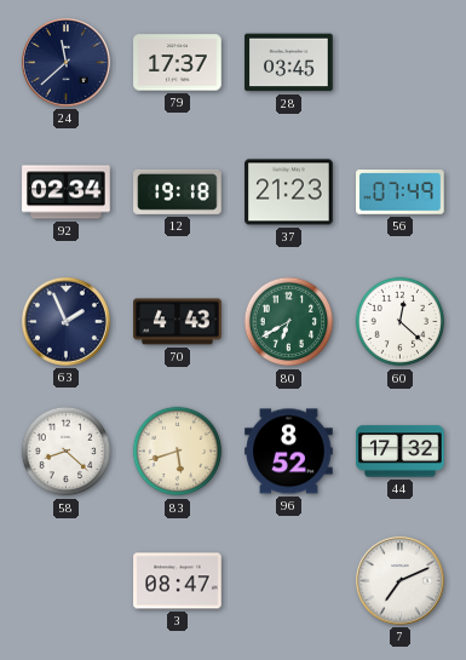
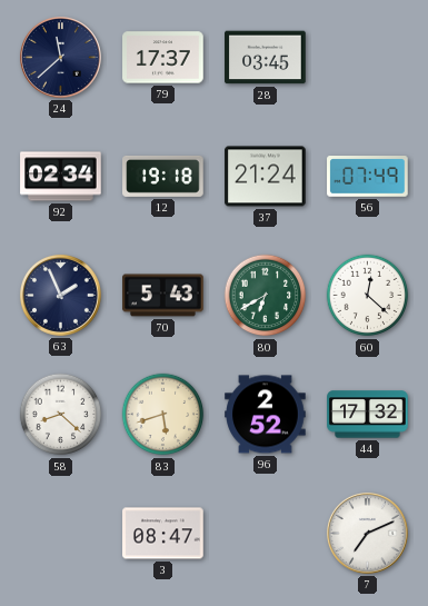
37: 21:23 -> 21:24 (266, 177)
70: 4:43 -> 5:43 (163, 296)
96: 8:52 -> 2:52 (266, 415)
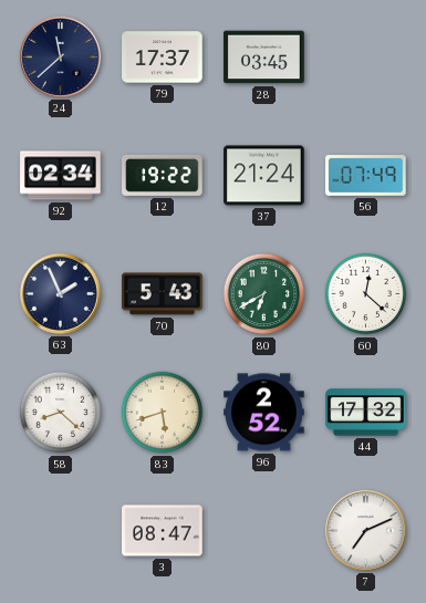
12: 19:18 -> 19:22 (163, 175)
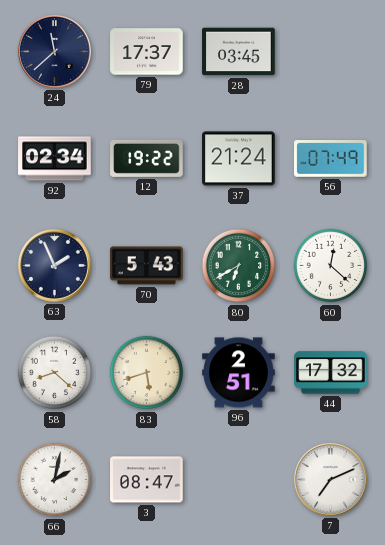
96: 2:52 -> 2:51 (239, 373)
66: none -> 2:02 (55, 480)
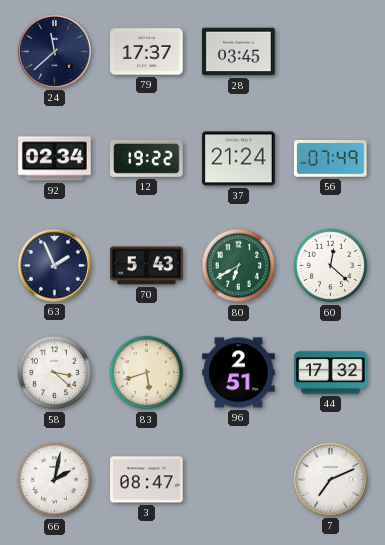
58: 8:22 -> 3:22 (55, 373)
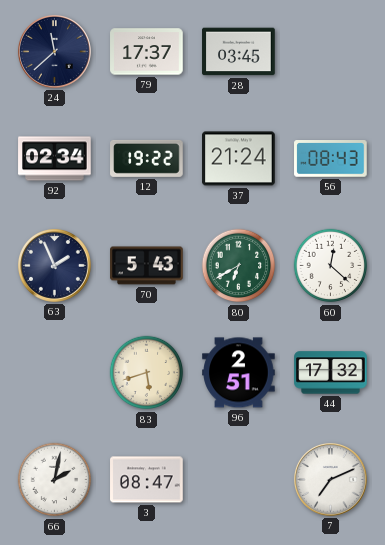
56: 07:49 -> 08:43 (331, 159)
58: 3:22 -> none (55, 373)
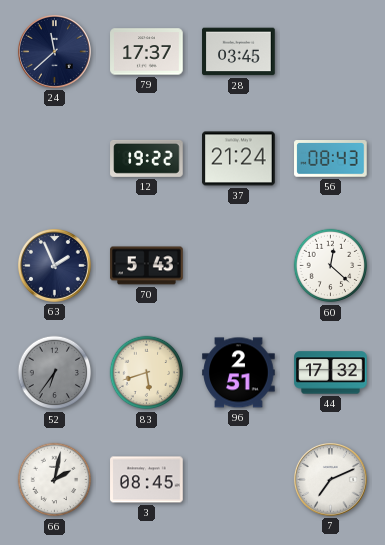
92: 02:34 -> none (55, 159)
80: 6:40 -> none (239, 266)
52: none -> 6:36 (55, 373)
3: 08:47 -> 08:45 (147, 480)
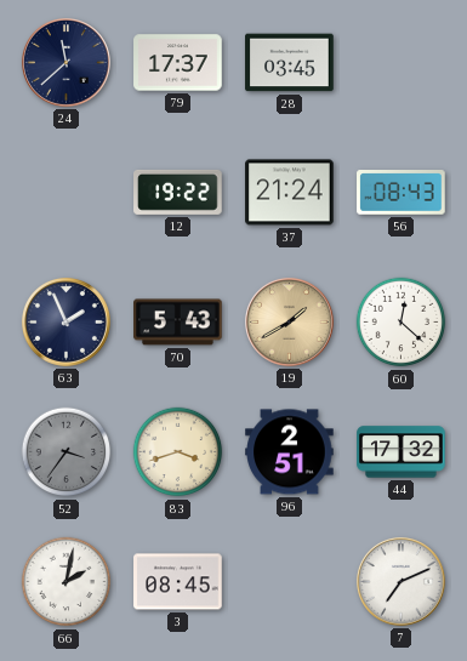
19: none -> 1:40 (289, 321)
52: 6:36 -> 3:36 (67, 452)
83: 5:42 -> 3:42 (178, 452)
